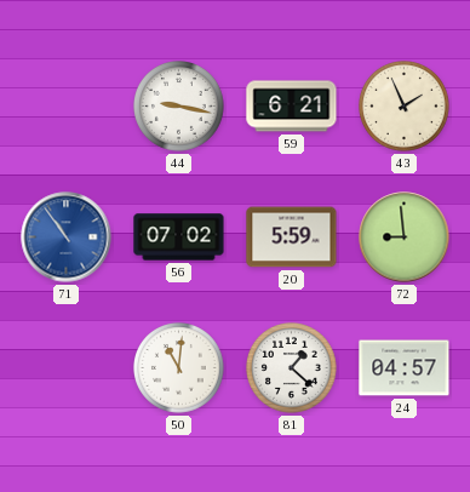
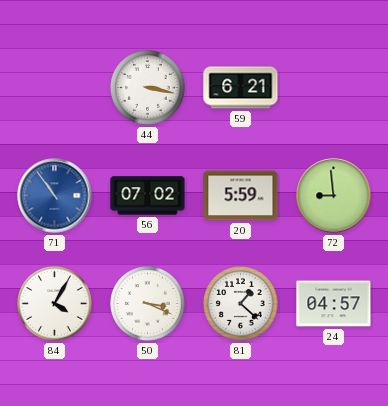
44: 9:17 -> 3:17 (148, 88)
43: 1:56 -> none (405, 107)
84: none -> 4:05 (55, 304)
50: 11:01 -> 3:19 (148, 304)
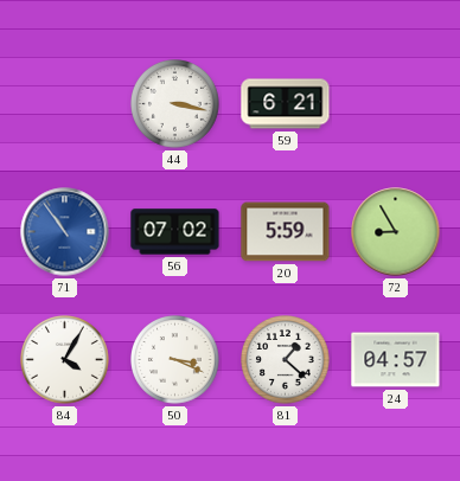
72: 8:59 -> 8:55 (396, 232)
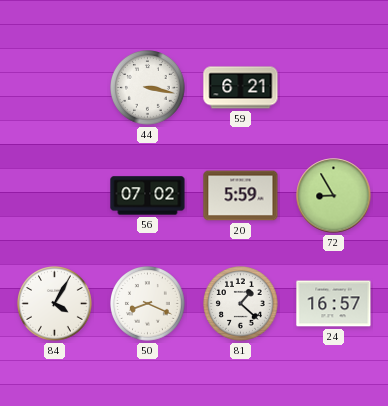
71: 10:54 -> none (65, 232)
50: 3:19 -> 8:19 (148, 304)
24: 04:57 -> 16:57 (334, 304)
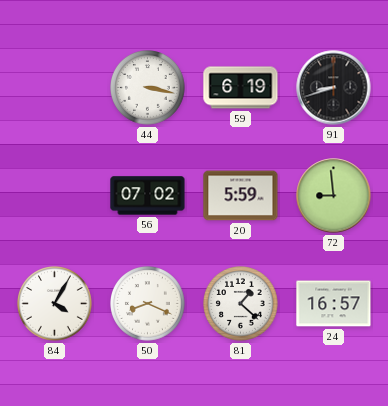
59: 6:21 -> 6:19 (241, 88)
91: none -> 8:42 (334, 88)
72: 8:55 -> 8:59 (334, 196)
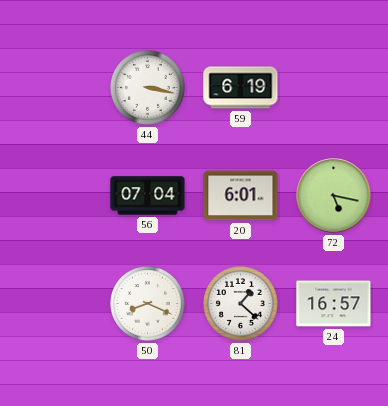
91: 8:42 -> none (334, 88)
56: 07:02 -> 07:04 (148, 196)
20: 5:59 -> 6:01 (241, 196)
72: 8:59 -> 5:17 (334, 196)
84: 4:05 -> none (55, 304)
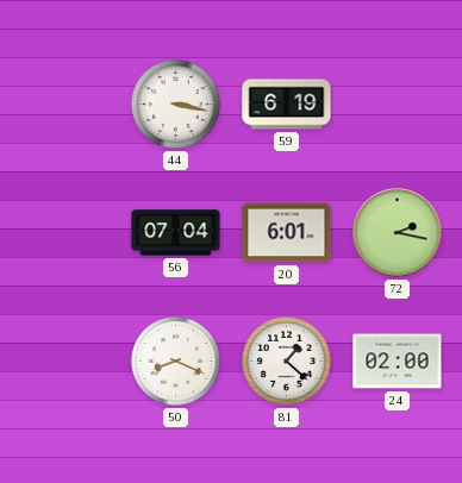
72: 5:17 -> 2:17 (398, 233)
24: 16:57 -> 02:00 (398, 362)
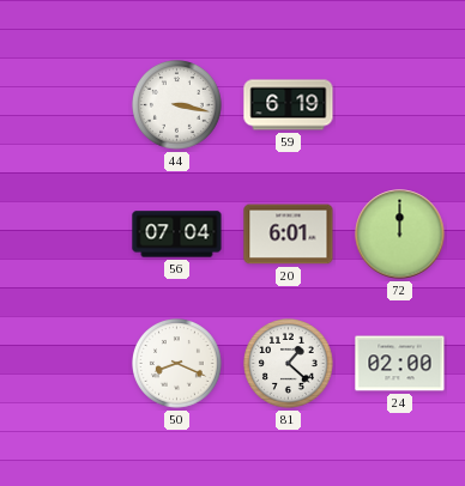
72: 2:17 -> 12:00 (400, 235)
